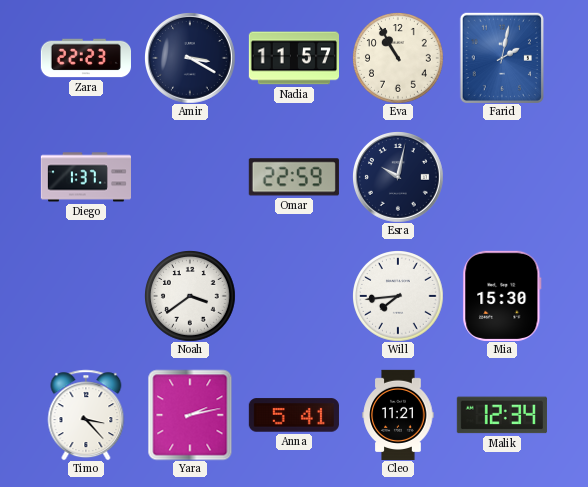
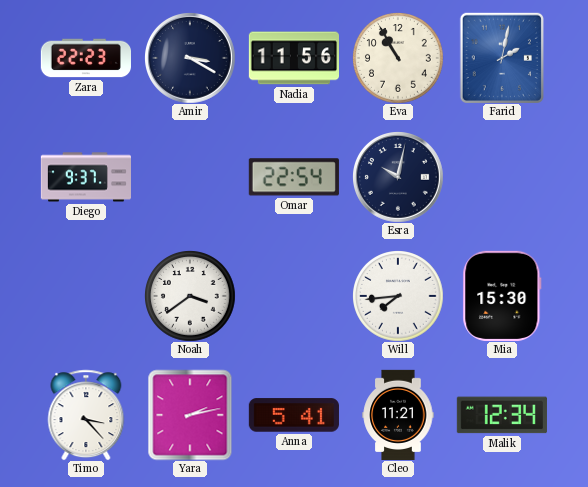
Nadia: 11:57 -> 11:56 (293, 58)
Diego: 1:37 -> 9:37 (85, 177)
Omar: 22:59 -> 22:54 (294, 177)
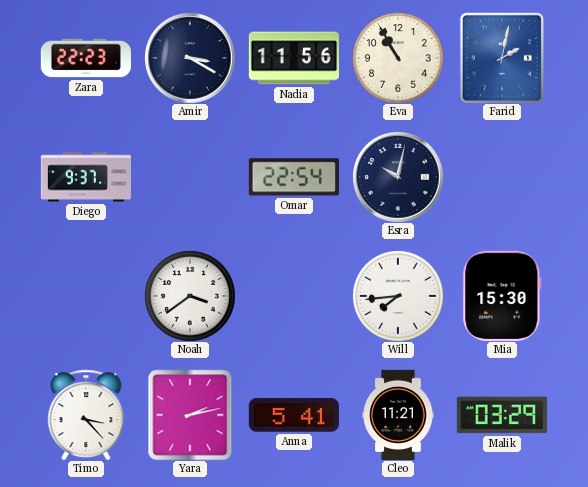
Malik: 12:34 -> 03:29 (502, 415)
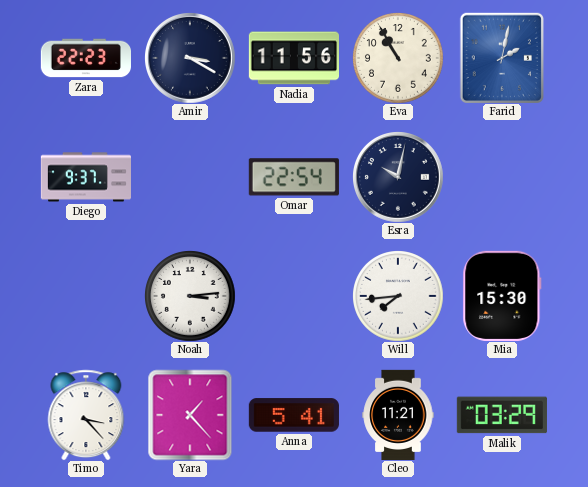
Noah: 3:39 -> 3:14 (190, 296)
Yara: 2:13 -> 1:23 (190, 415)
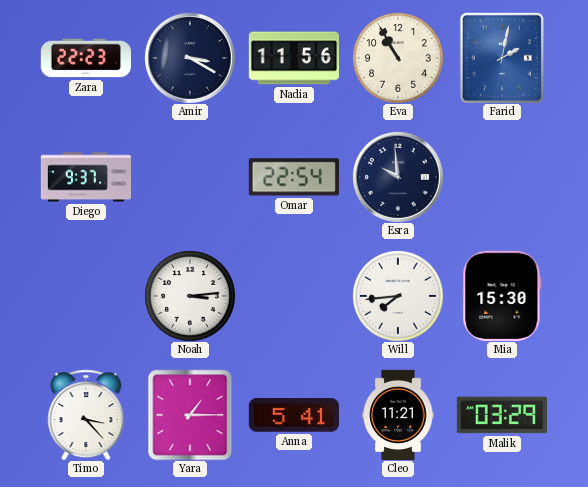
Esra: 10:02 -> 9:59 (398, 177)
Yara: 1:23 -> 1:15 (190, 415)
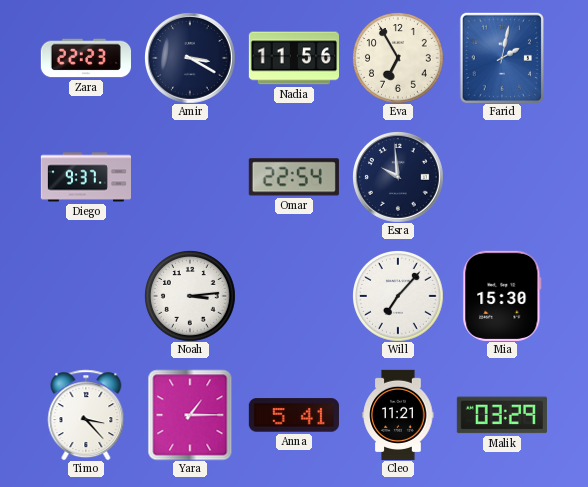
Eva: 10:55 -> 6:55 (398, 58)
Will: 7:44 -> 7:07 (398, 296)
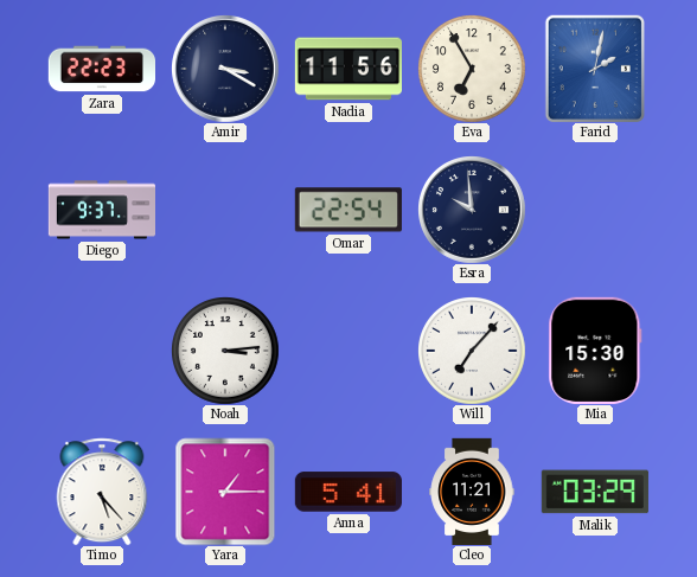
Timo: 3:23 -> 5:23 (102, 492)
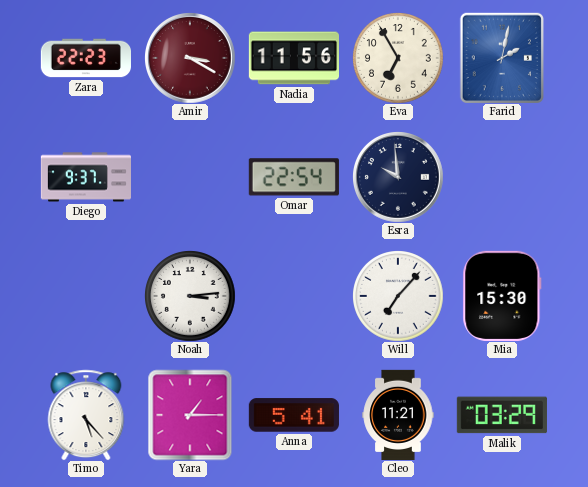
Amir dial: navy -> burgundy (190, 58)
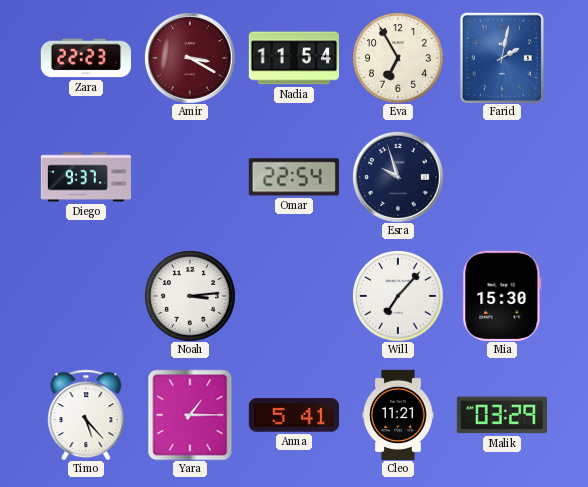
Nadia: 11:56 -> 11:54 (293, 58)
Esra: 9:59 -> 9:57 (398, 177)
